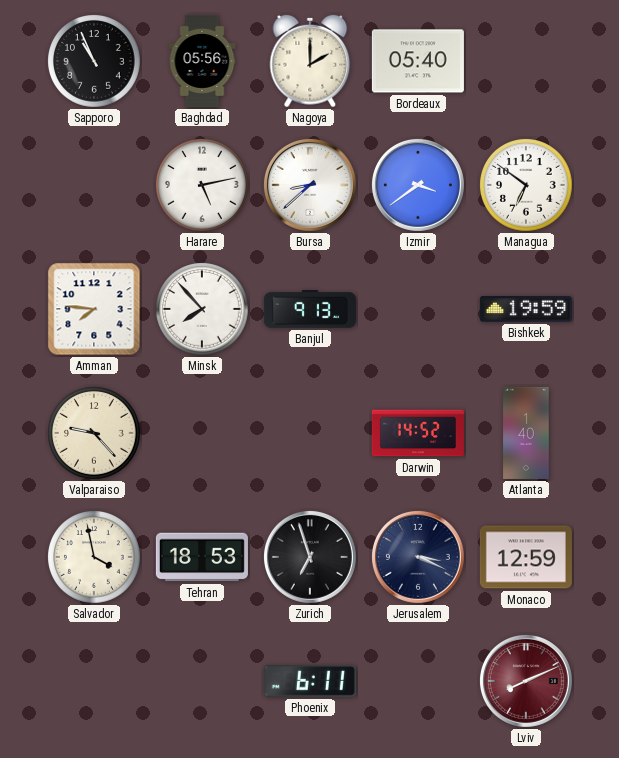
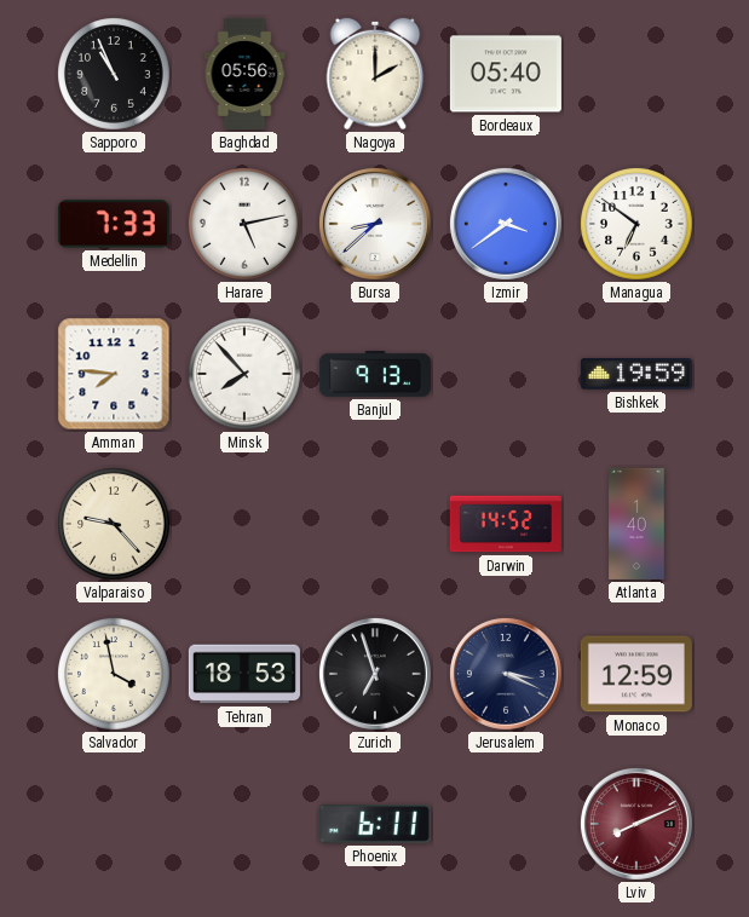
Medellin: none -> 7:33 (114, 224)
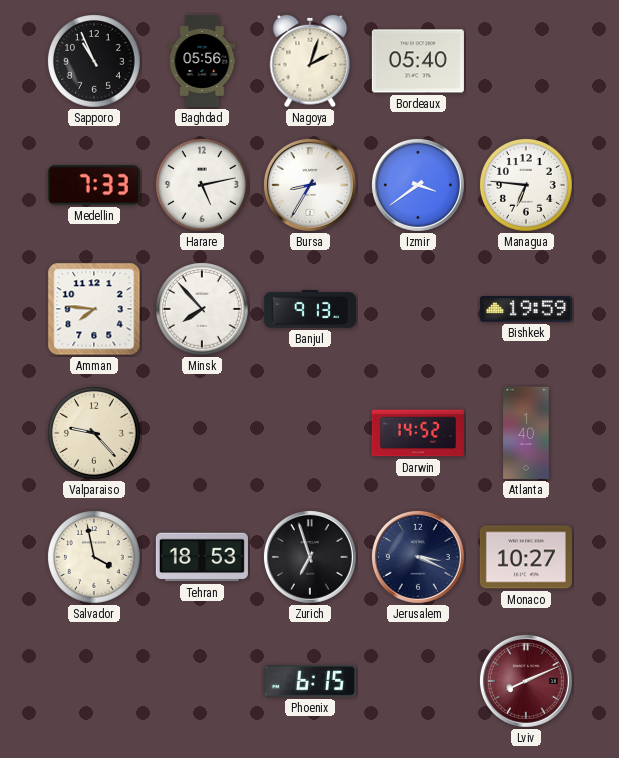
Nagoya: 2:00 -> 2:03 (310, 61)
Bursa: 8:38 -> 8:35 (310, 185)
Managua: 6:51 -> 6:46 (527, 186)
Monaco: 12:59 -> 10:27 (526, 557)
Phoenix: 6:11 -> 6:15 (310, 681)
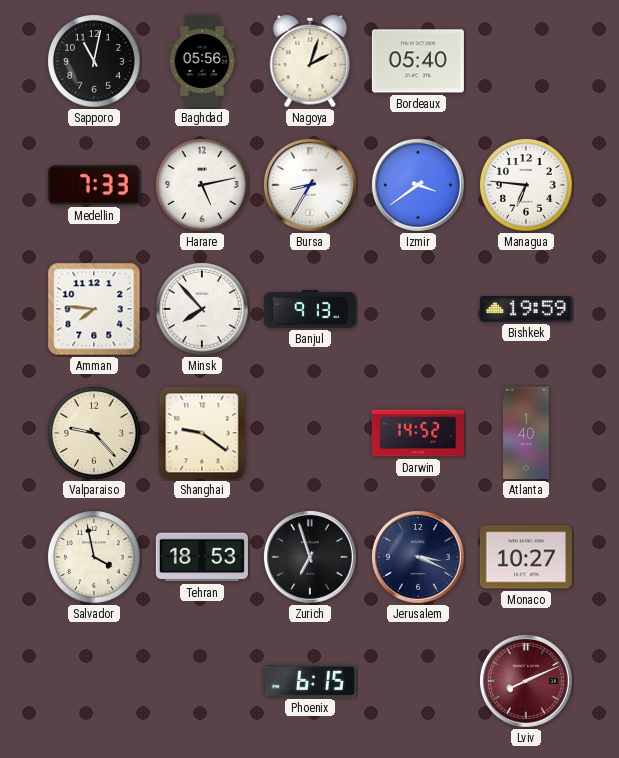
Sapporo: 10:56 -> 11:02 (95, 62)
Shanghai: none -> 9:21 (202, 433)
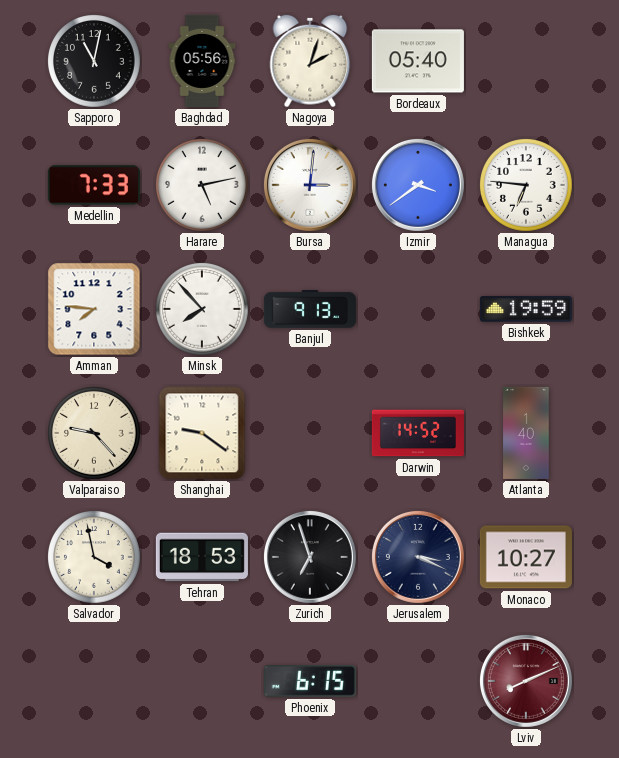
Bursa: 8:35 -> 3:01 (310, 185)
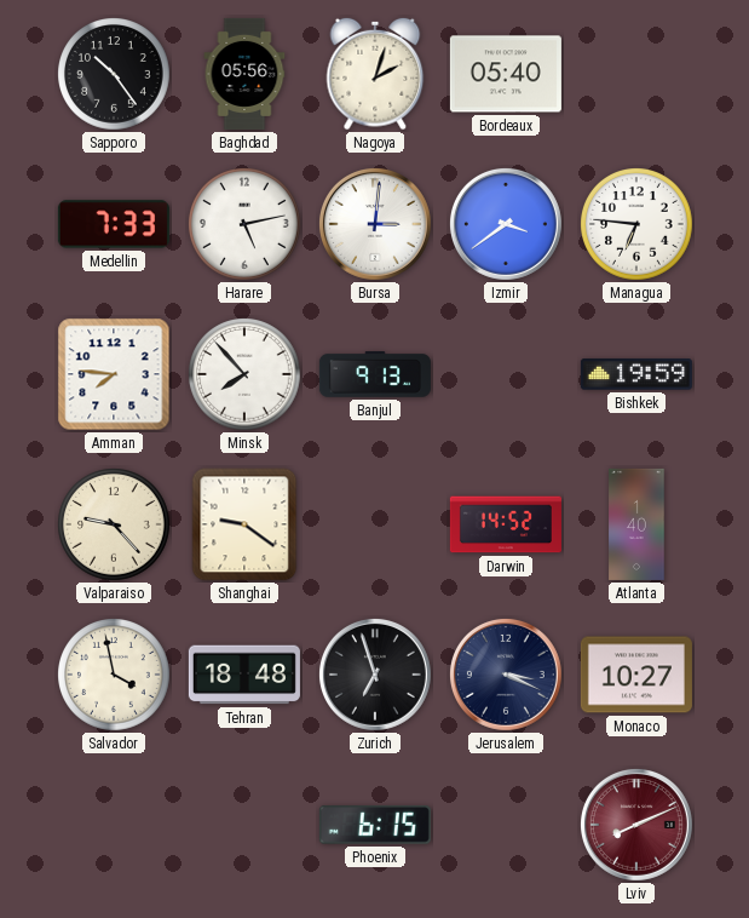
Sapporo: 11:02 -> 10:24 (115, 75)
Tehran: 18:53 -> 18:48 (244, 675)
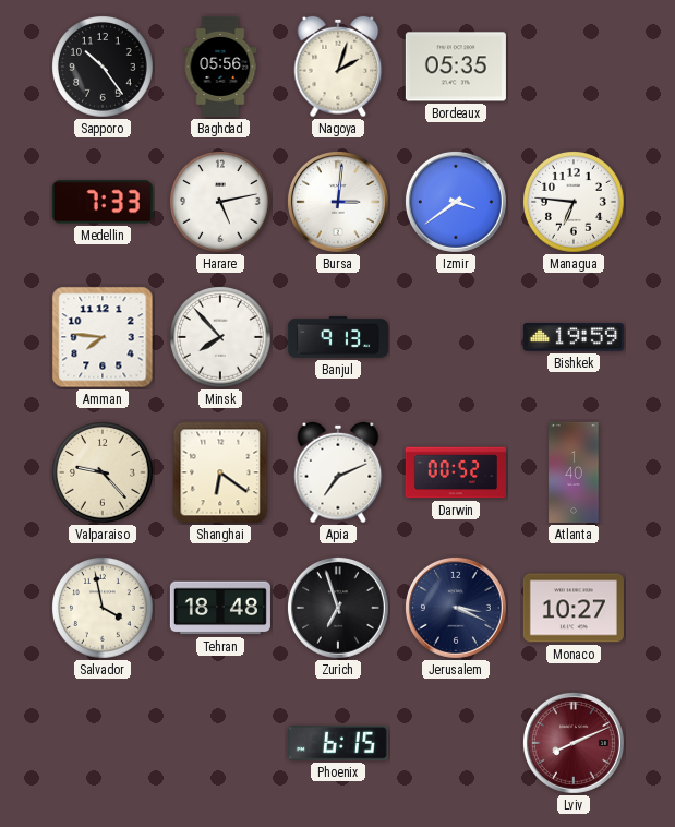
Bordeaux: 05:40 -> 05:35 (456, 67)
Shanghai: 9:21 -> 6:21 (220, 472)
Apia: none -> 7:11 (338, 472)
Darwin: 14:52 -> 00:52 (456, 472)
